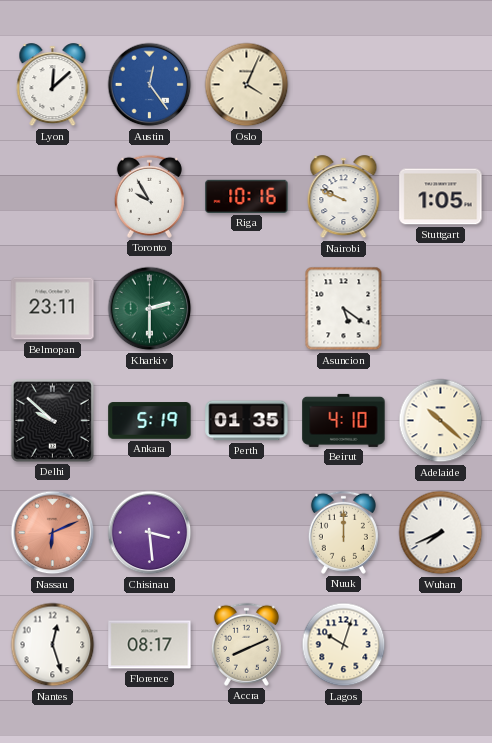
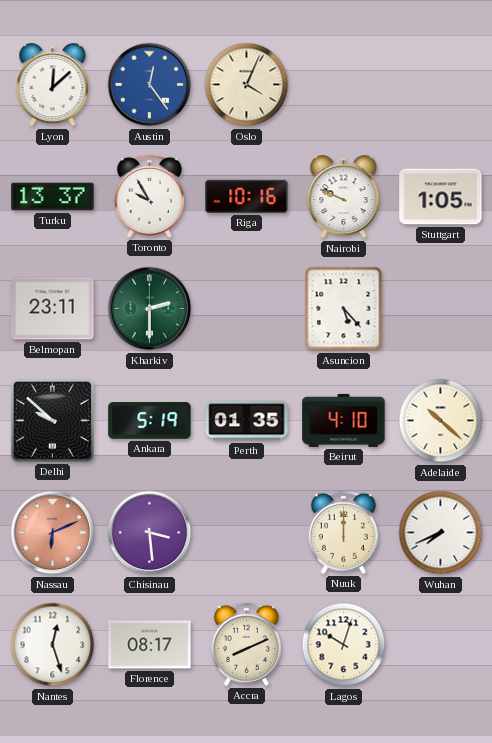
Turku: none -> 13:37 (53, 197)
Asuncion: 5:21 -> 5:23 (344, 309)
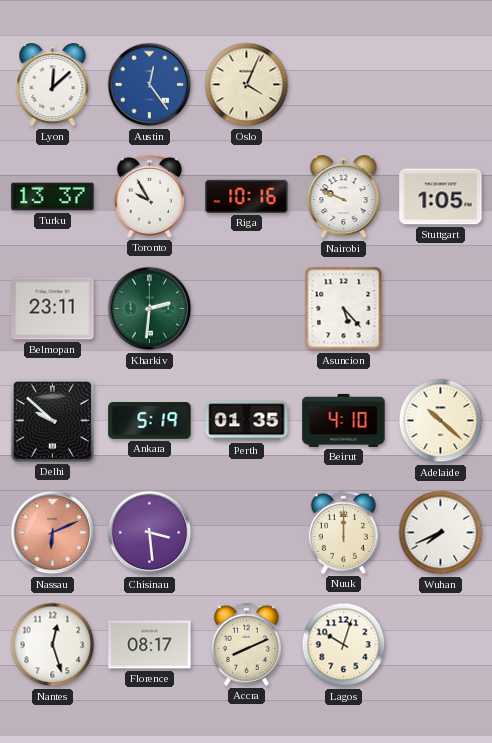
Kharkiv: 2:30 -> 2:31 (150, 309)
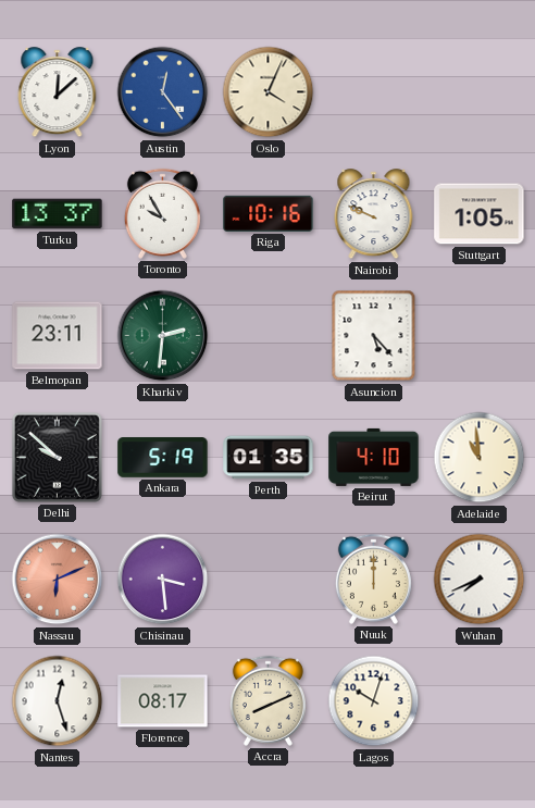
Adelaide: 10:22 -> 10:59 (480, 458)
